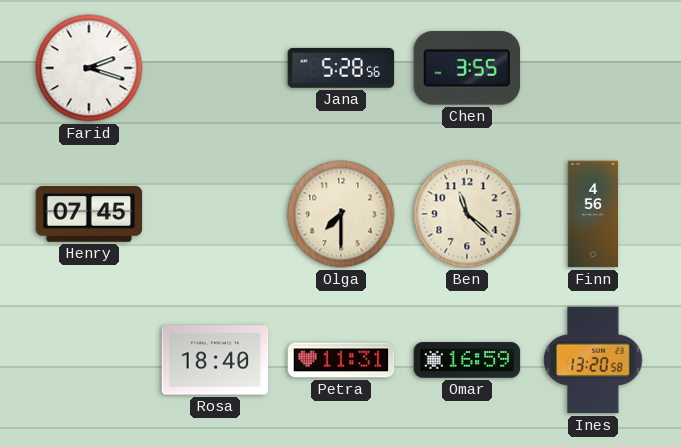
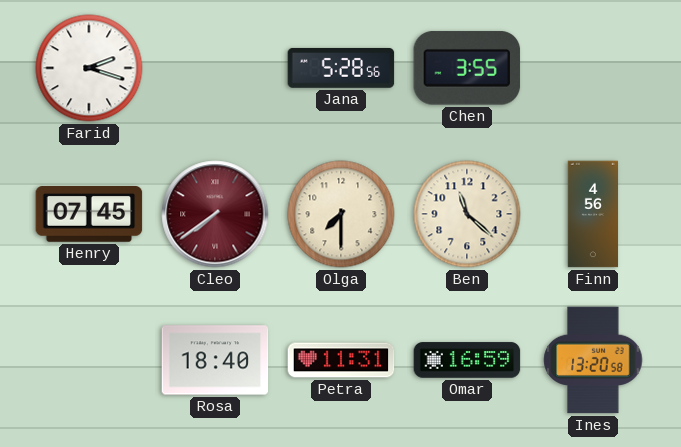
Cleo: none -> 7:39 (215, 214)
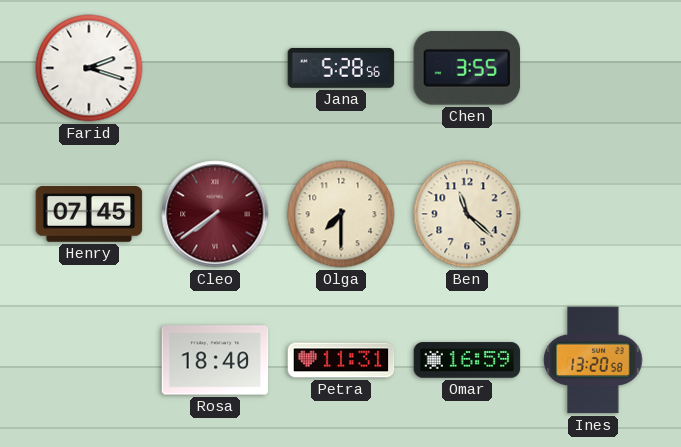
Finn: 4:56 -> none (593, 214)
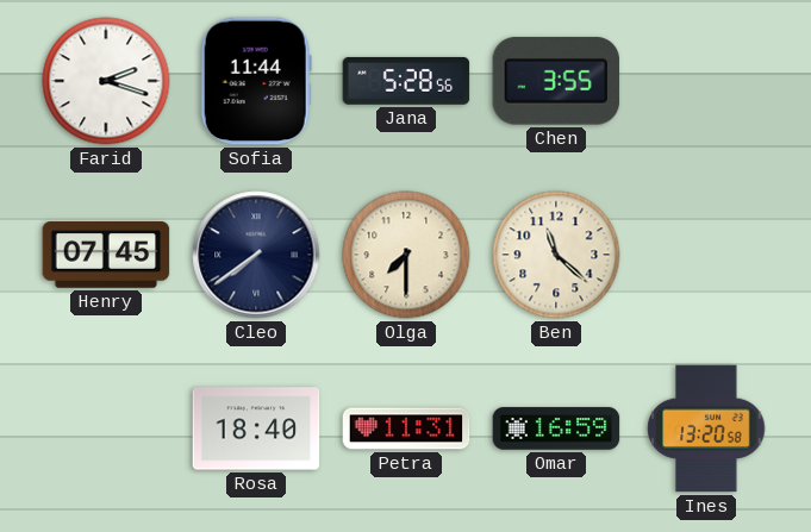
Sofia: none -> 11:44 (256, 81)
Cleo dial: burgundy -> navy (256, 255)
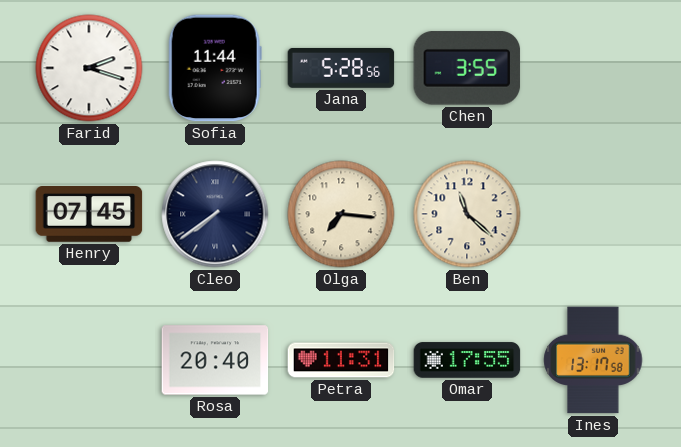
Olga: 7:30 -> 7:16 (341, 214)
Rosa: 18:40 -> 20:40 (215, 360)
Omar: 16:59 -> 17:55 (467, 360)
Ines: 13:20 -> 13:17 (593, 360)
